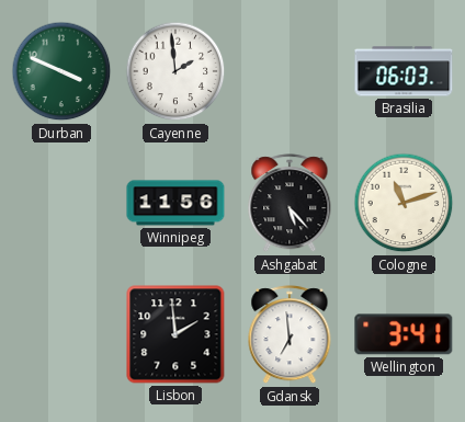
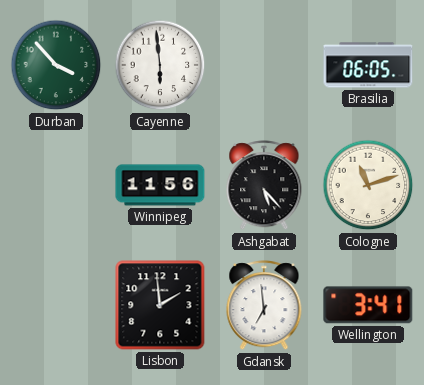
Durban: 3:49 -> 3:53 (56, 65)
Cayenne: 1:59 -> 5:59 (160, 65)
Brasilia: 06:03 -> 06:05 (368, 65)
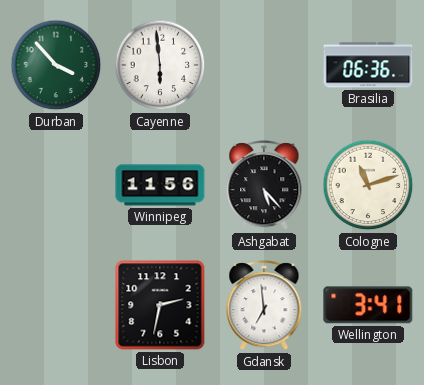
Brasilia: 06:05 -> 06:36 (368, 65)
Lisbon: 1:59 -> 2:32 (160, 305)
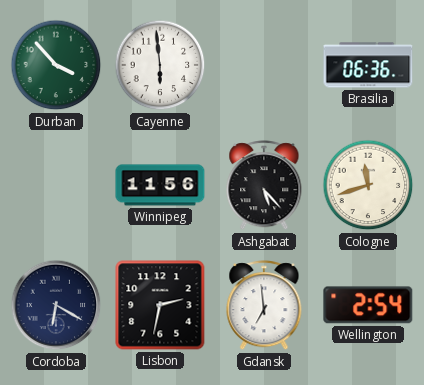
Cologne: 11:12 -> 11:42 (368, 185)
Cordoba: none -> 6:20 (56, 305)
Wellington: 3:41 -> 2:54 (368, 305)
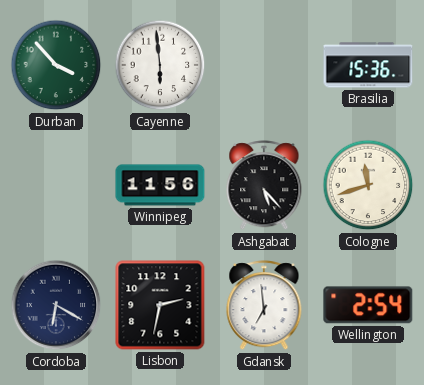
Brasilia: 06:36 -> 15:36 (368, 65)
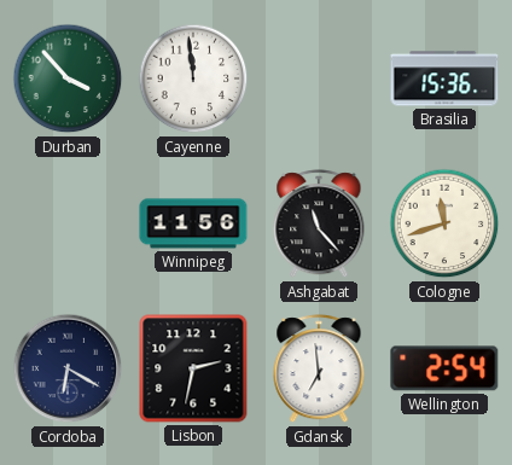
Cayenne: 5:59 -> 11:59 (193, 79)
Ashgabat: 5:23 -> 11:23 (319, 225)
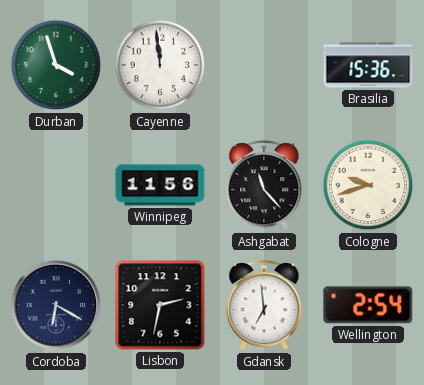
Durban: 3:53 -> 3:57 (56, 65)
Cologne: 11:42 -> 9:42 (368, 185)
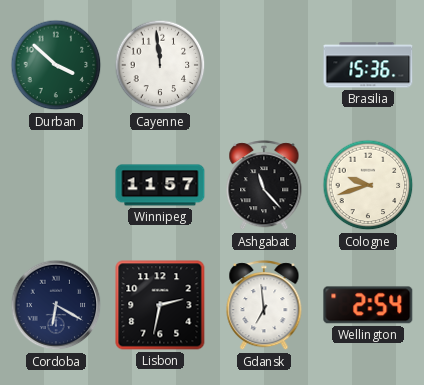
Durban: 3:57 -> 3:52 (56, 65)
Winnipeg: 11:56 -> 11:57 (160, 185)
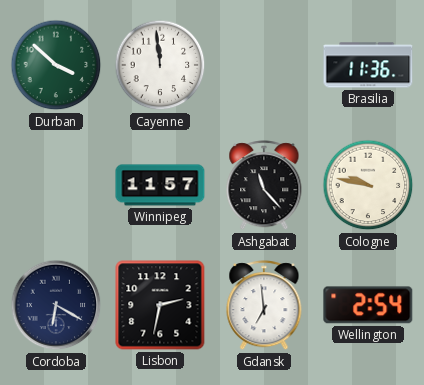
Brasilia: 15:36 -> 11:36 (368, 65)
Cologne: 9:42 -> 9:47 (368, 185)
